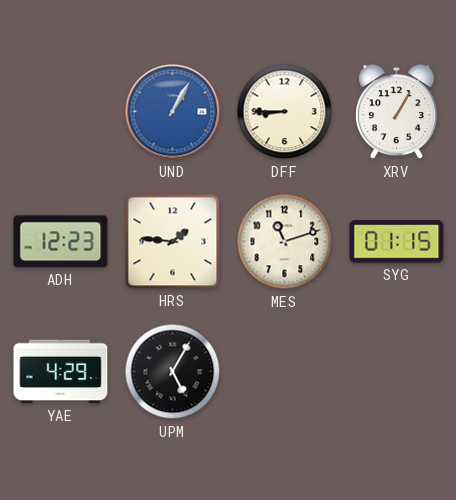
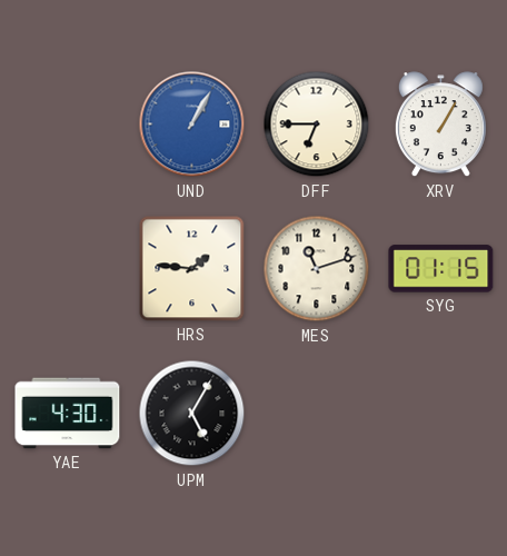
DFF: 8:45 -> 6:45 (317, 125)
ADH: 12:23 -> none (61, 242)
YAE: 4:29 -> 4:30 (68, 414)
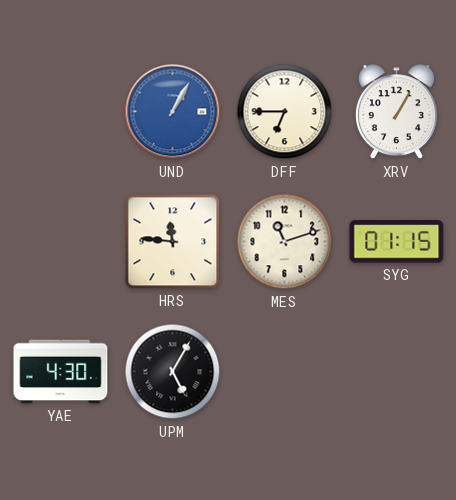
HRS: 1:46 -> 11:46 (173, 242)
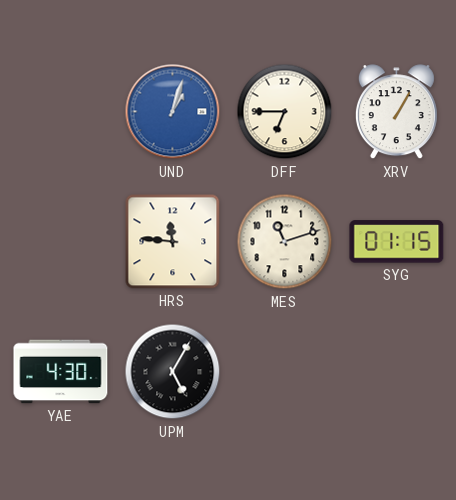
UND: 1:05 -> 1:03 (173, 112)
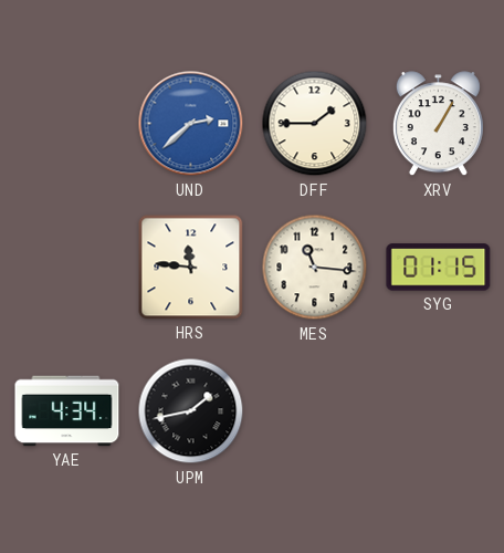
UND: 1:03 -> 2:38 (191, 124)
DFF: 6:45 -> 1:45 (315, 124)
MES: 11:12 -> 11:16 (315, 268)
YAE: 4:30 -> 4:34 (67, 411)
UPM: 5:05 -> 1:43 (191, 411)
